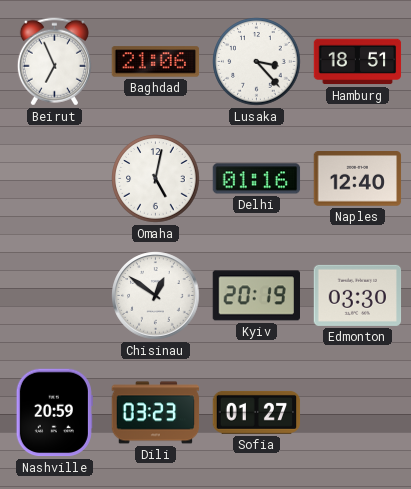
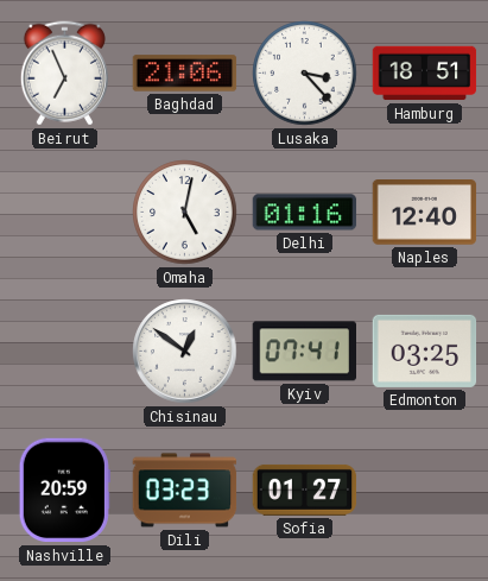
Kyiv: 20:19 -> 07:41 (304, 352)
Edmonton: 03:30 -> 03:25 (425, 351)
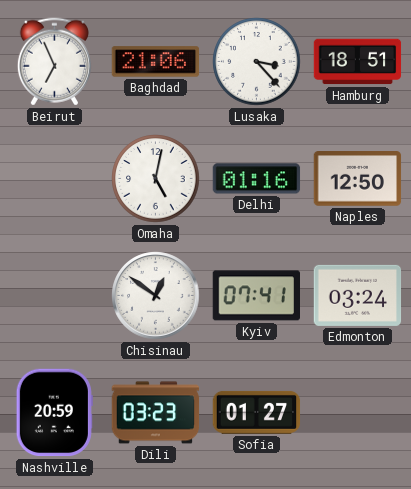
Naples: 12:40 -> 12:50 (358, 179)
Edmonton: 03:25 -> 03:24 (358, 295)
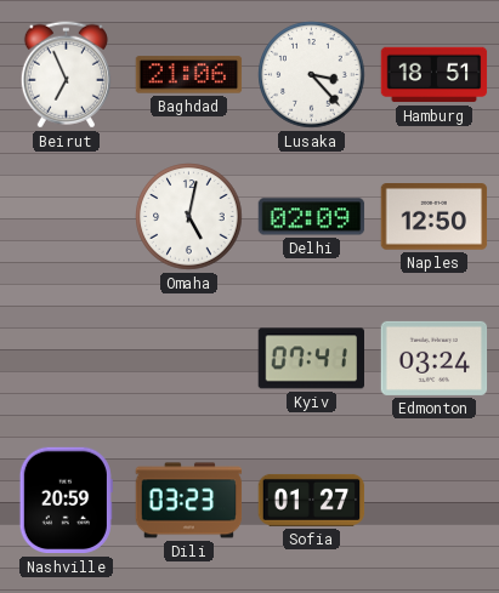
Delhi: 01:16 -> 02:09 (312, 217)
Chisinau: 12:51 -> none (156, 296)
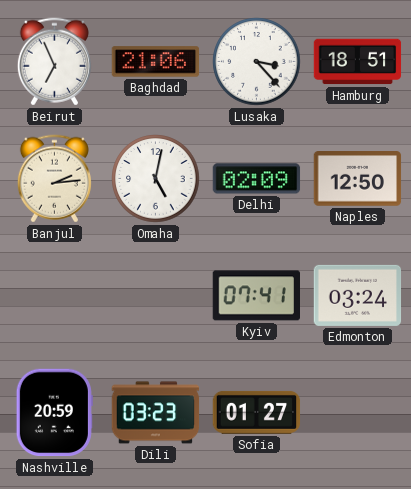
Banjul: none -> 2:14 (54, 179)
